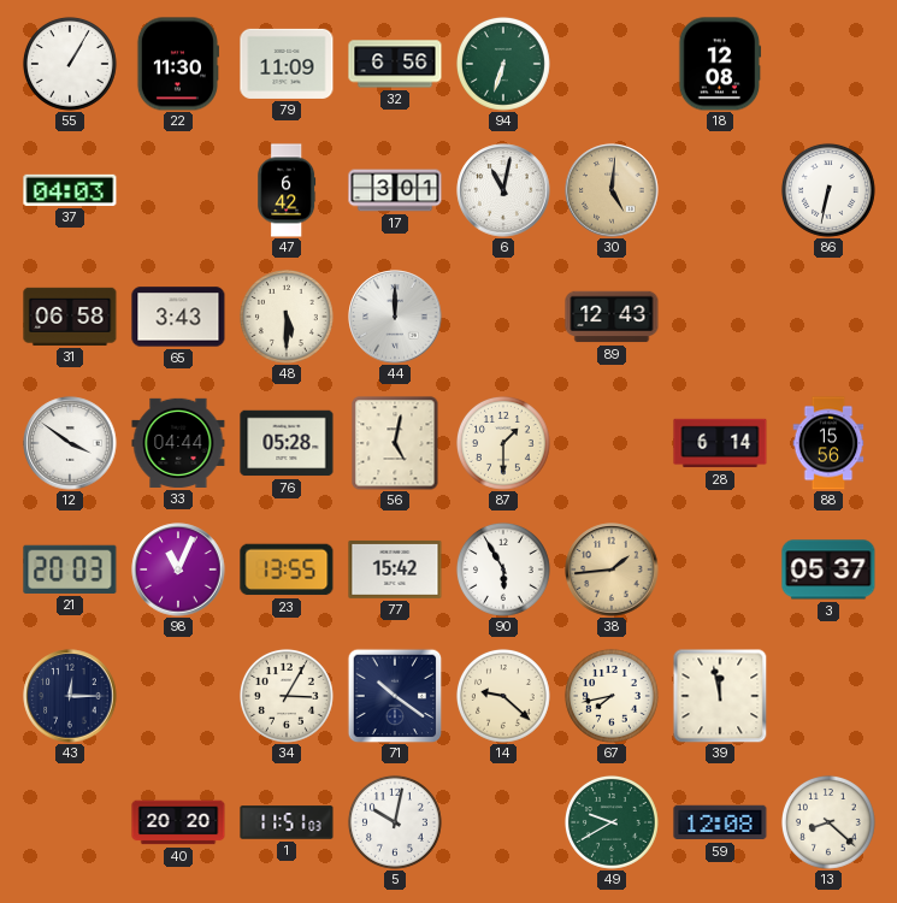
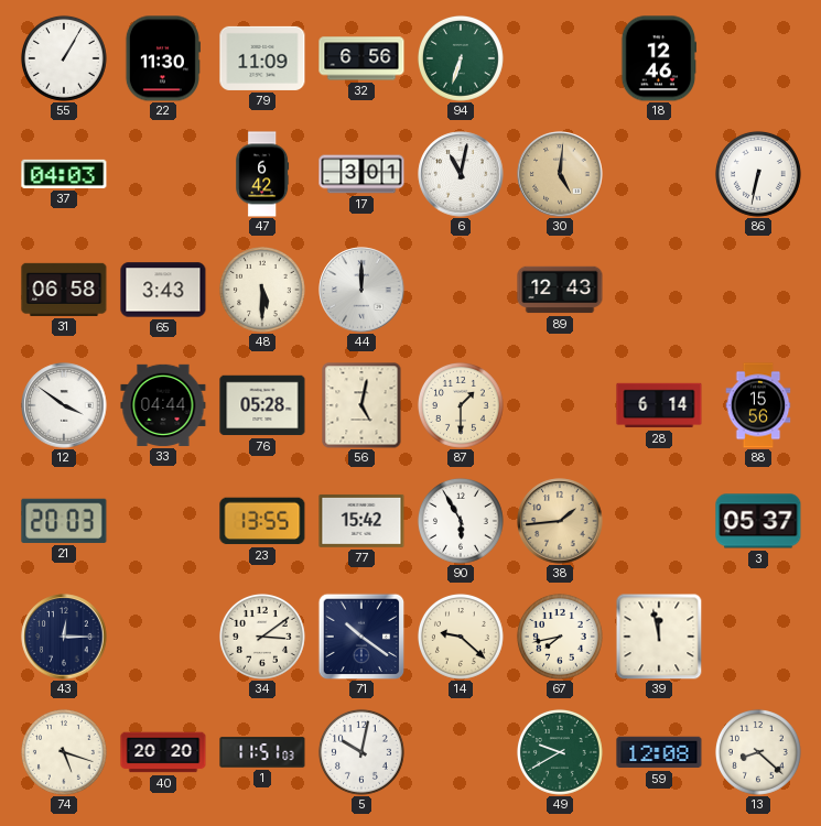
18: 12:08 -> 12:46 (659, 58)
98: 11:04 -> none (178, 569)
34: 3:05 -> 3:09 (262, 637)
74: none -> 5:18 (64, 752)
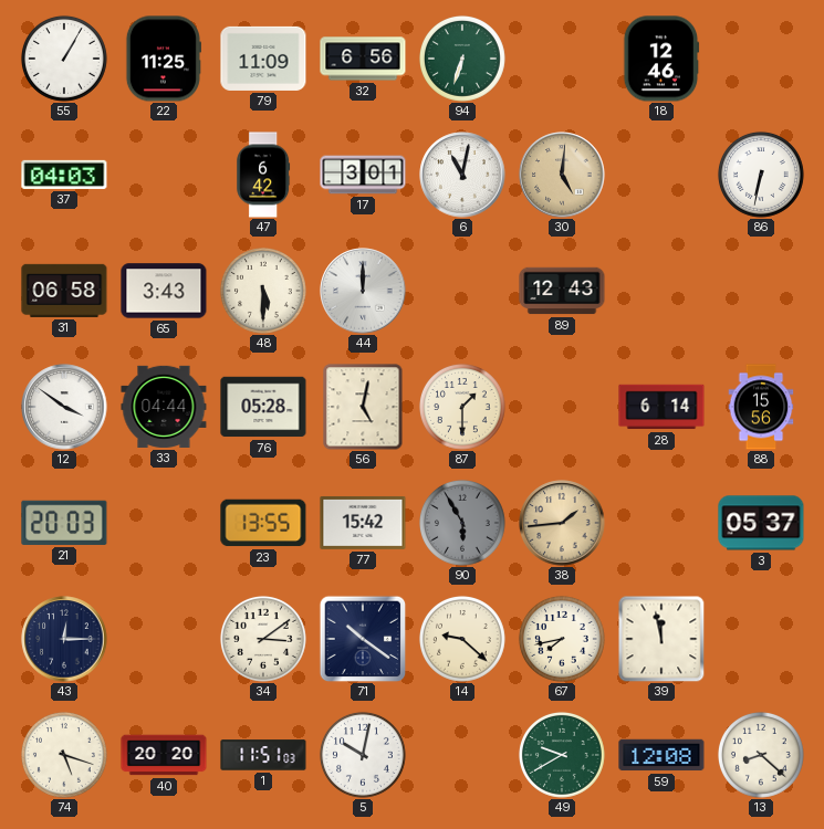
22: 11:30 -> 11:25 (163, 59)
90 dial: white -> grey (462, 523)
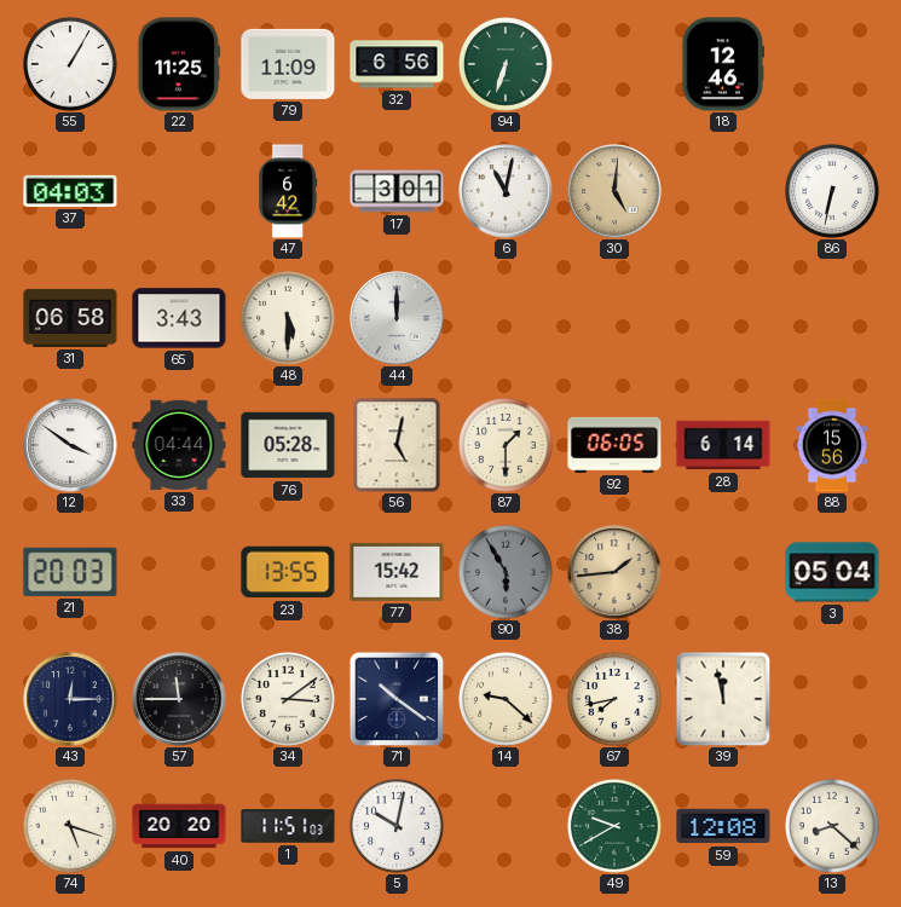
89: 12:43 -> none (562, 291)
92: none -> 06:05 (614, 445)
3: 05:37 -> 05:04 (832, 572)
57: none -> 11:45 (179, 699)
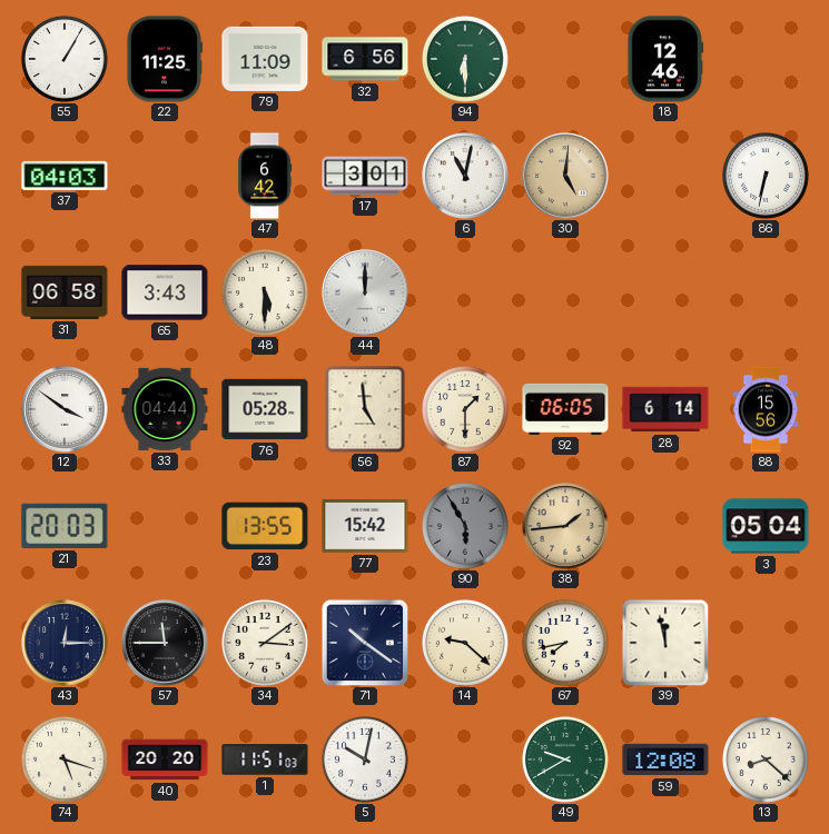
94: 6:33 -> 6:30 (465, 59)
56: 5:02 -> 4:59 (365, 409)
